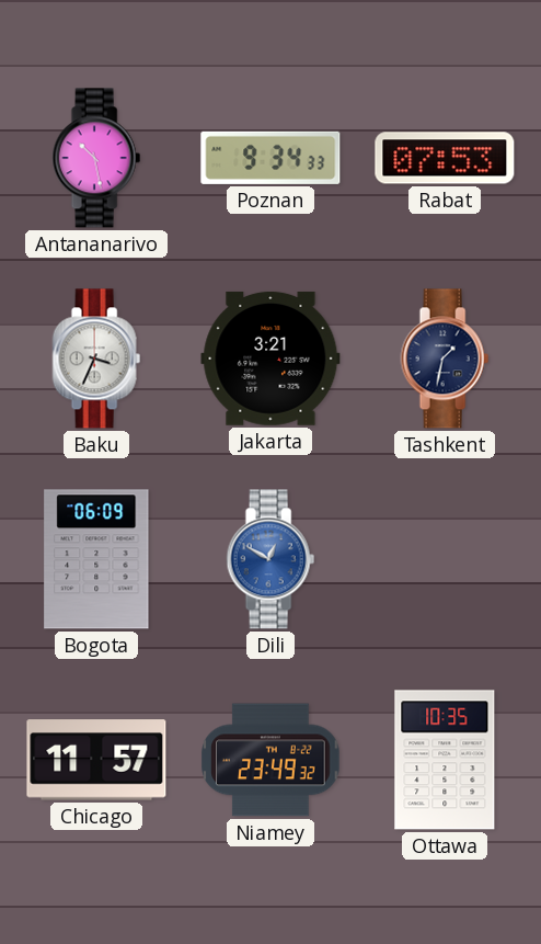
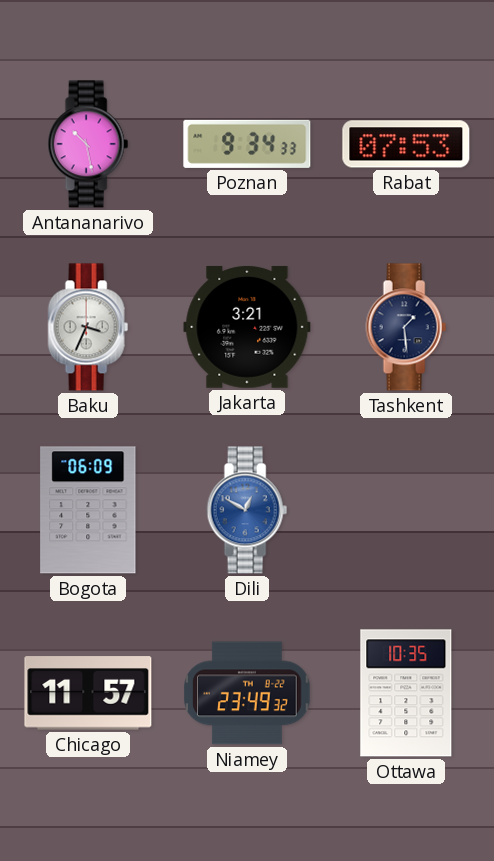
Tashkent: 1:32 -> 1:29 (406, 327)
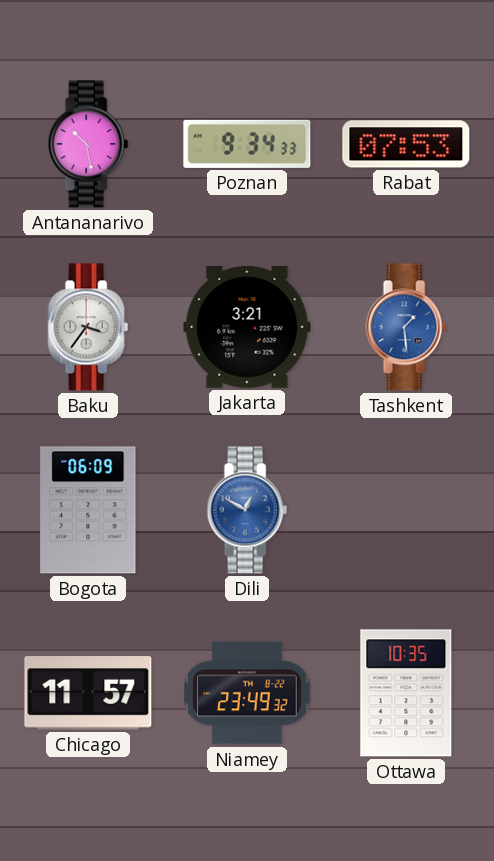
Baku: 3:34 -> 3:36 (88, 327)
Tashkent dial: navy -> blue (406, 327)
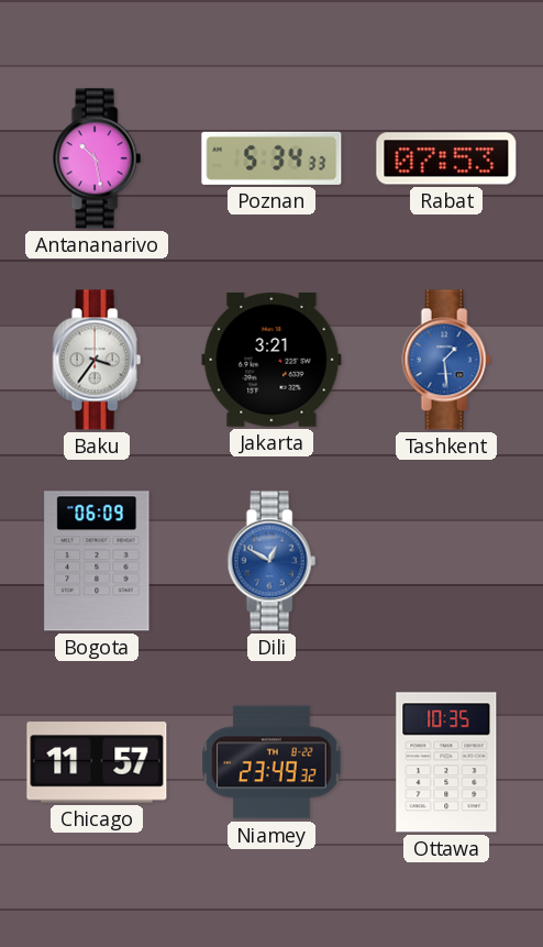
Poznan: 9:34 -> 5:34 (271, 158)
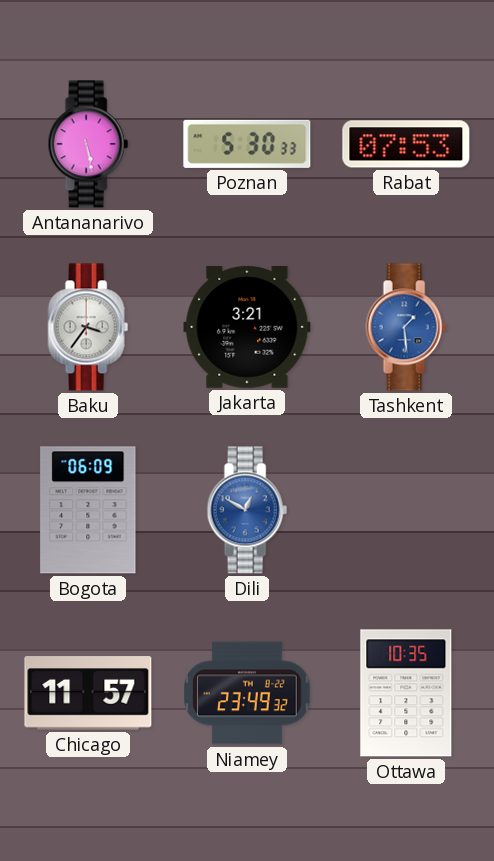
Antananarivo: 10:28 -> 5:28 (88, 144)
Poznan: 5:34 -> 5:30 (247, 144)
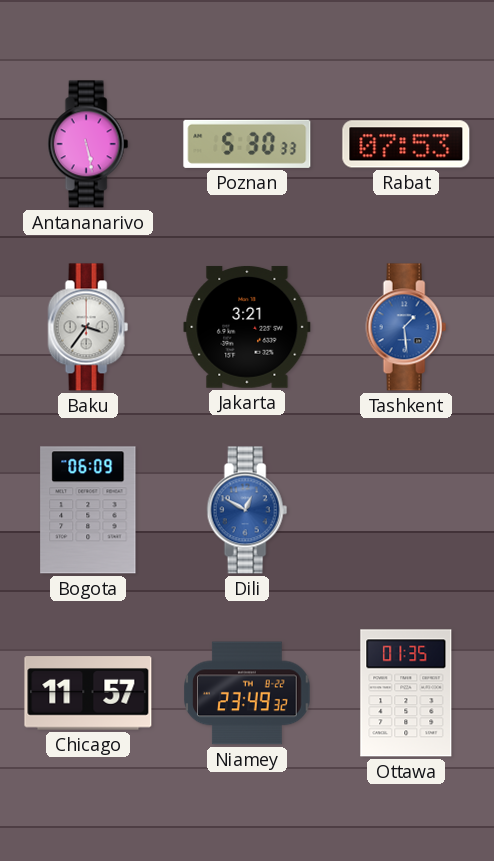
Ottawa: 10:35 -> 01:35 (406, 693)
